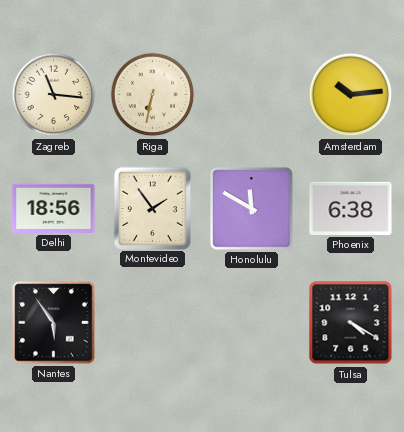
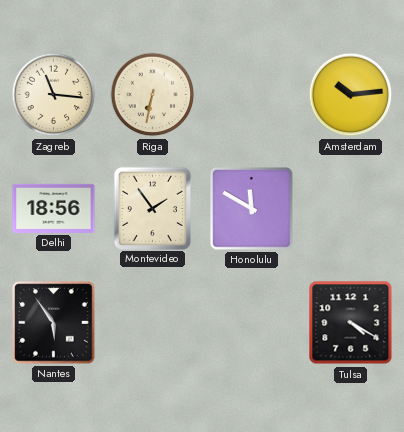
Phoenix: 6:38 -> none (351, 208)
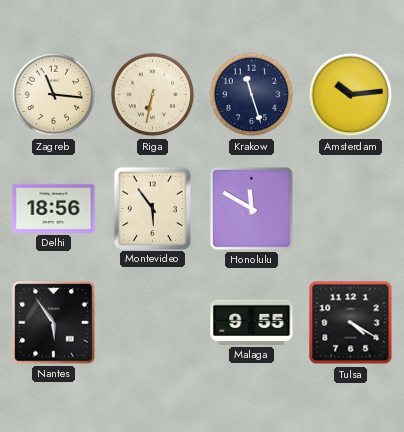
Krakow: none -> 11:27 (252, 95)
Montevideo: 1:54 -> 5:54 (152, 208)
Malaga: none -> 9:55 (252, 322)
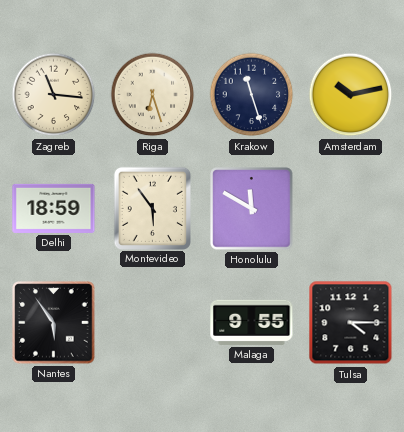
Riga: 6:32 -> 6:27 (153, 95)
Amsterdam: 10:14 -> 10:13 (351, 95)
Delhi: 18:56 -> 18:59 (54, 208)
Tulsa: 4:20 -> 4:15 (351, 323)
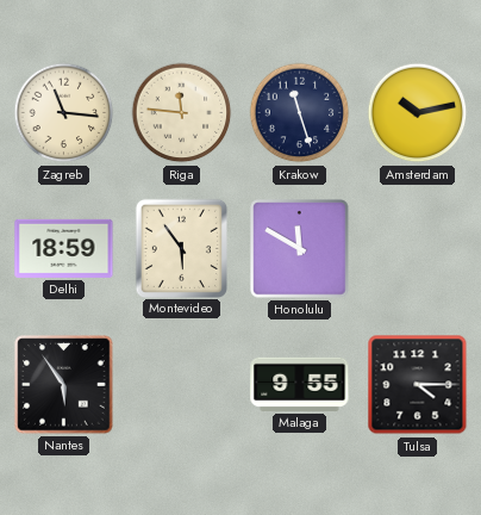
Riga: 6:27 -> 11:46 (182, 113)
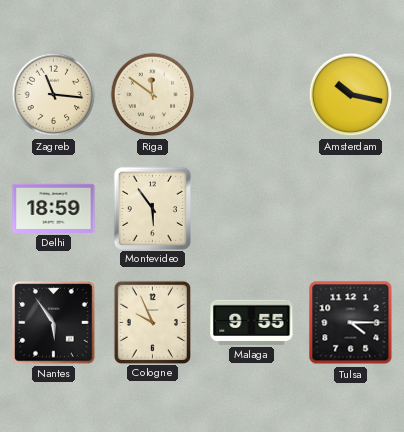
Riga: 11:46 -> 11:51 (153, 95)
Krakow: 11:27 -> none (300, 113)
Amsterdam: 10:13 -> 10:17 (351, 95)
Honolulu: 11:50 -> none (300, 249)
Cologne: none -> 9:56 (152, 322)
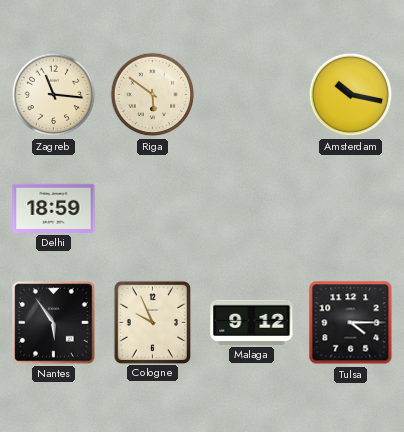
Riga: 11:51 -> 5:51 (153, 95)
Montevideo: 5:54 -> none (152, 208)
Malaga: 9:55 -> 9:12 (252, 322)
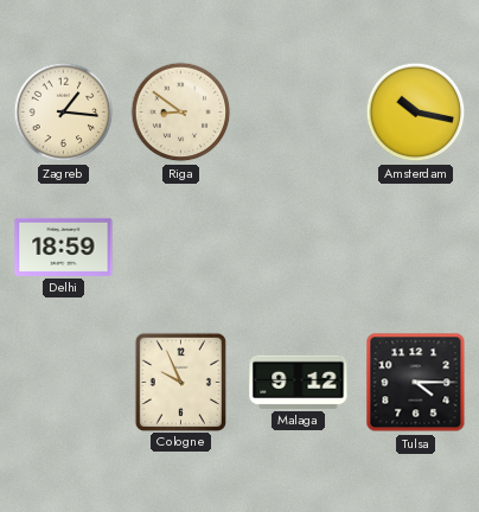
Zagreb: 11:16 -> 1:16 (64, 113)
Riga: 5:51 -> 8:51 (181, 113)
Nantes: 5:54 -> none (54, 323)
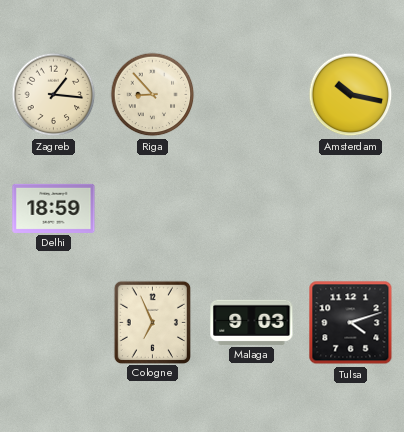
Riga: 8:51 -> 8:53 (153, 95)
Cologne: 9:56 -> 6:56 (152, 322)
Malaga: 9:12 -> 9:03 (252, 322)
Tulsa: 4:15 -> 4:12 (351, 323)
